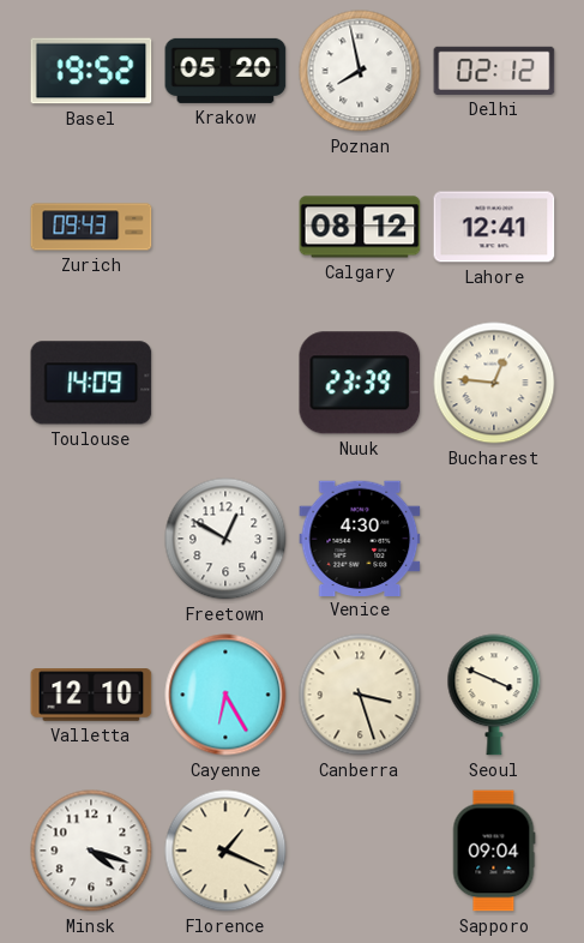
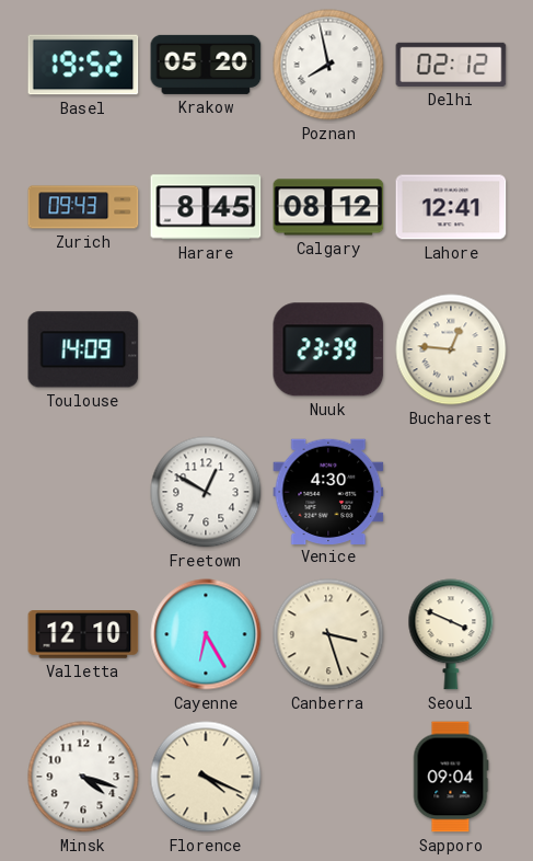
Harare: none -> 8:45 (206, 207)
Florence: 1:19 -> 4:19 (206, 777)
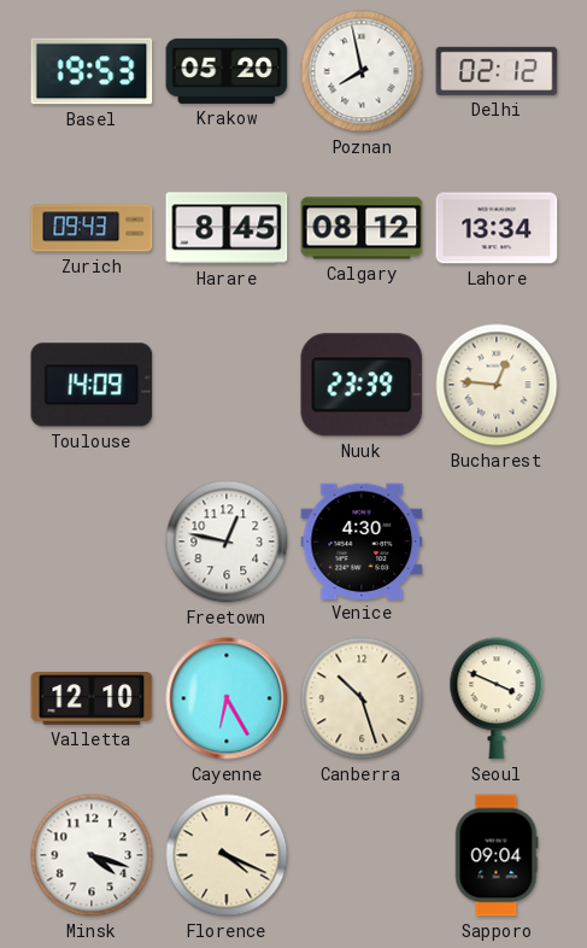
Basel: 19:52 -> 19:53 (92, 71)
Lahore: 12:41 -> 13:34 (497, 228)
Freetown: 12:50 -> 12:47 (227, 542)
Canberra: 3:27 -> 10:27 (362, 698)
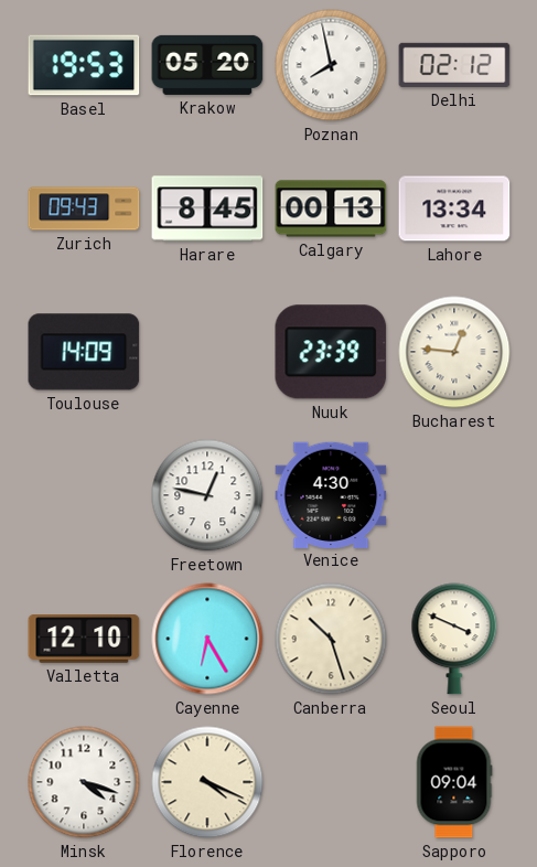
Calgary: 08:12 -> 00:13 (331, 208)
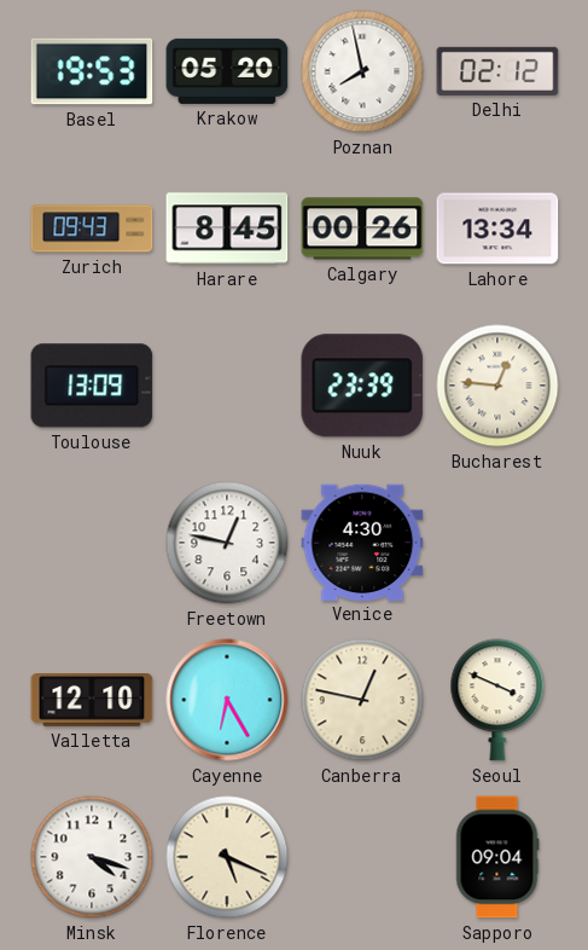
Calgary: 00:13 -> 00:26 (362, 228)
Toulouse: 14:09 -> 13:09 (92, 386)
Canberra: 10:27 -> 12:47 (362, 700)
Florence: 4:19 -> 5:19 (227, 857)
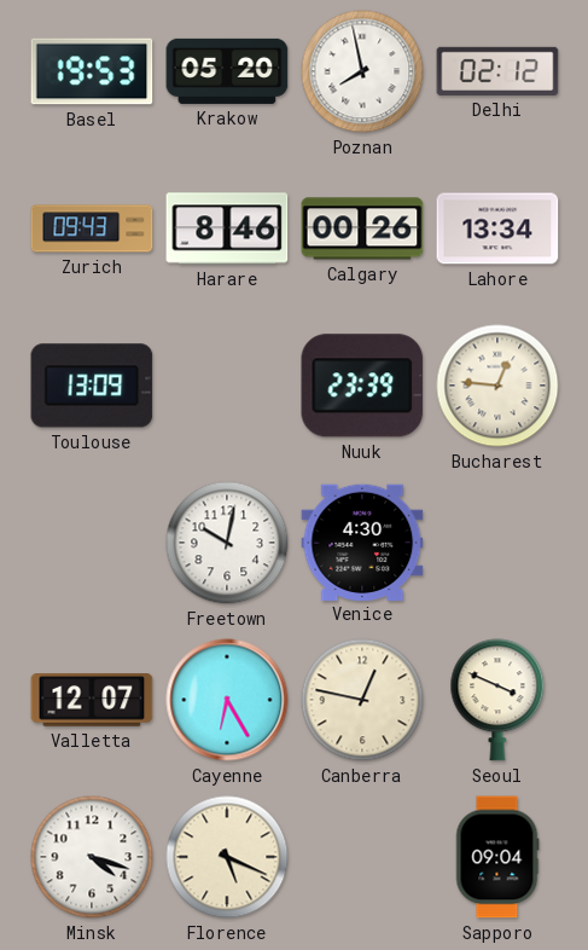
Harare: 8:45 -> 8:46 (227, 228)
Freetown: 12:47 -> 10:02 (227, 543)
Valletta: 12:10 -> 12:07 (92, 700)
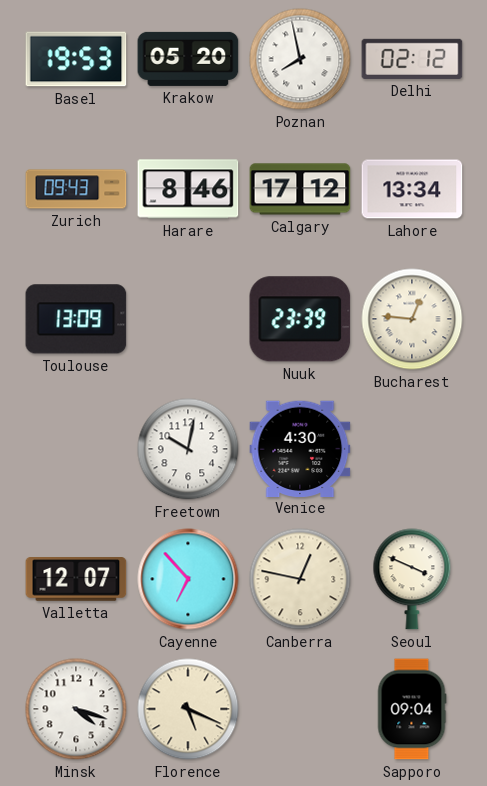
Calgary: 00:26 -> 17:12 (300, 189)
Cayenne: 6:25 -> 6:53 (188, 579)
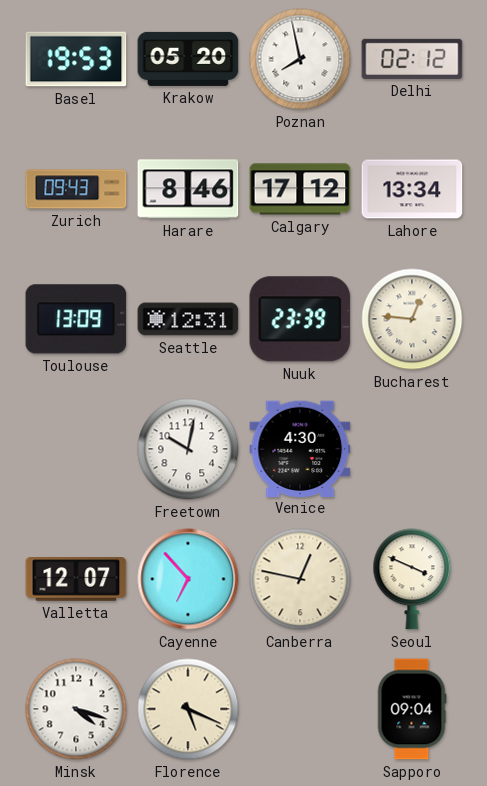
Seattle: none -> 12:31 (188, 319)
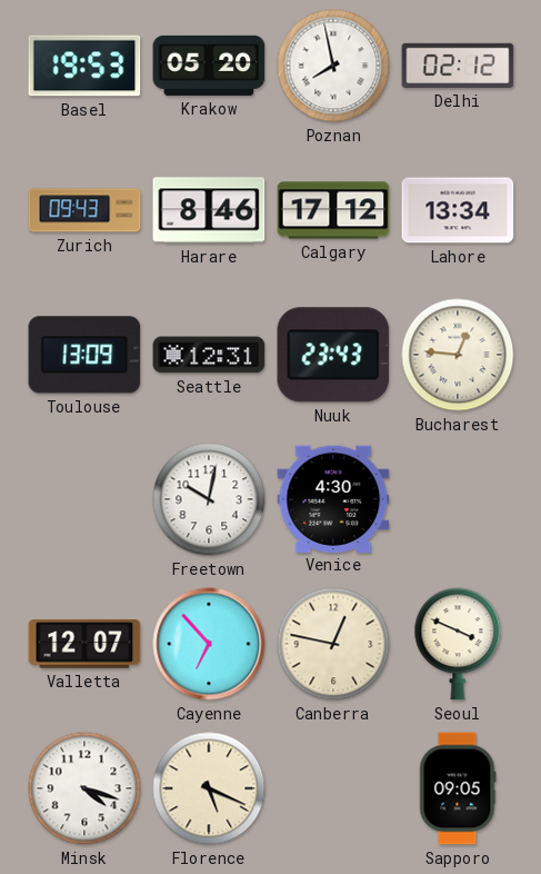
Nuuk: 23:39 -> 23:43 (333, 355)
Sapporo: 09:04 -> 09:05 (458, 788)
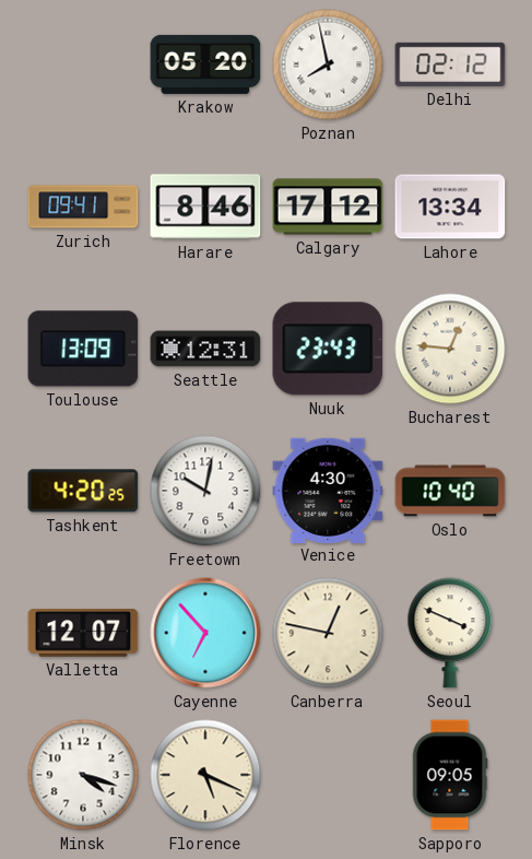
Basel: 19:53 -> none (84, 66)
Zurich: 09:43 -> 09:41 (83, 207)
Tashkent: none -> 4:20 (83, 491)
Oslo: none -> 10:40 (450, 491)
